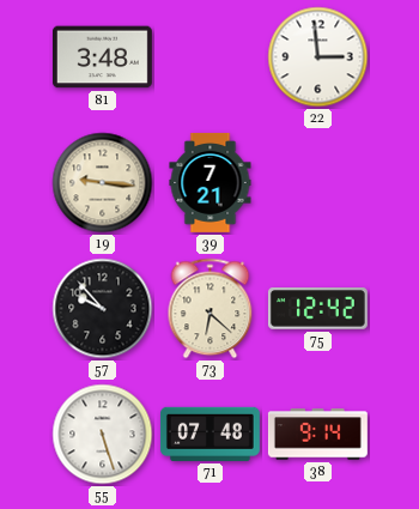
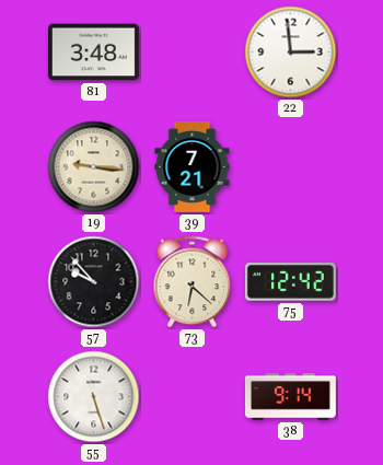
71: 07:48 -> none (209, 434)
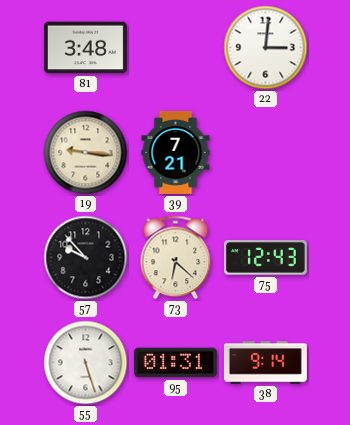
22: 2:59 -> 3:01 (266, 48)
75: 12:42 -> 12:43 (265, 258)
95: none -> 01:31 (175, 363)
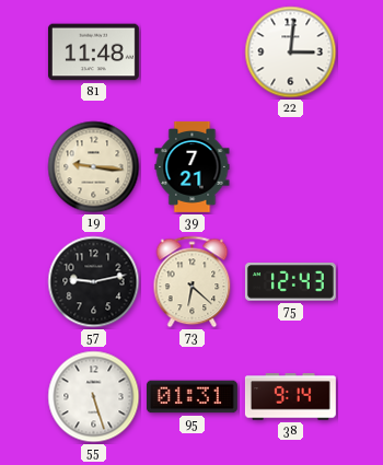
81: 3:48 -> 11:48 (93, 53)
57: 9:53 -> 9:13 (94, 282)
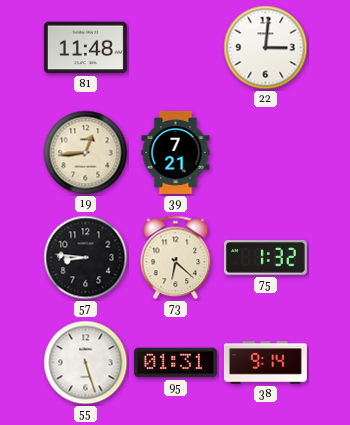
19: 9:16 -> 12:44 (86, 153)
57: 9:13 -> 8:46 (86, 258)
75: 12:43 -> 1:32 (265, 258)
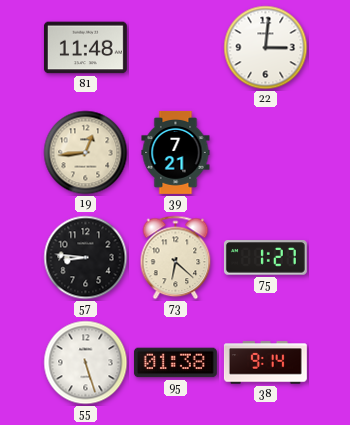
75: 1:32 -> 1:27 (265, 258)
95: 01:31 -> 01:38 (175, 363)
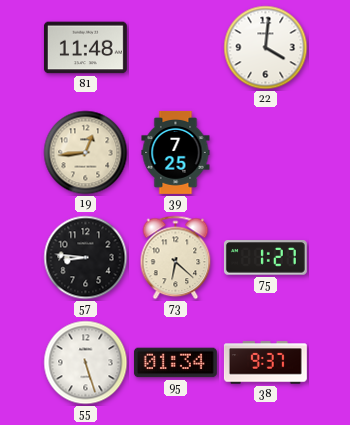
22: 3:01 -> 4:01 (266, 48)
39: 7:21 -> 7:25 (176, 152)
95: 01:38 -> 01:34 (175, 363)
38: 9:14 -> 9:37 (265, 363)
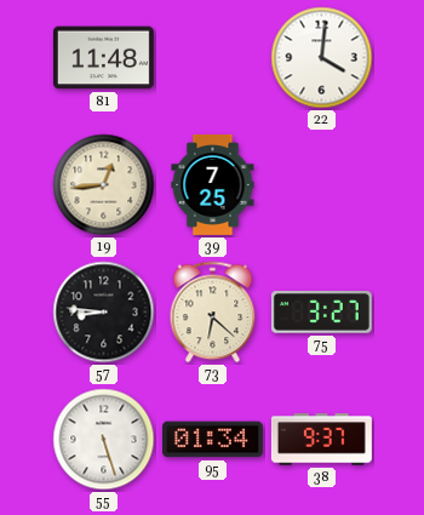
75: 1:27 -> 3:27 (321, 313)
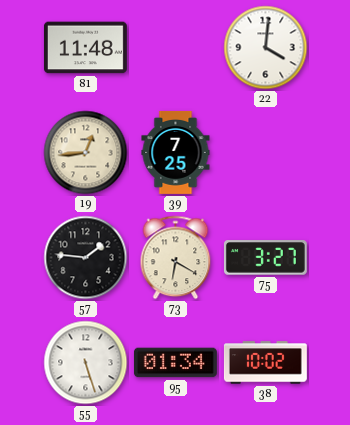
57: 8:46 -> 1:46 (86, 258)
73: 6:22 -> 6:20 (176, 258)
38: 9:37 -> 10:02 (265, 363)
